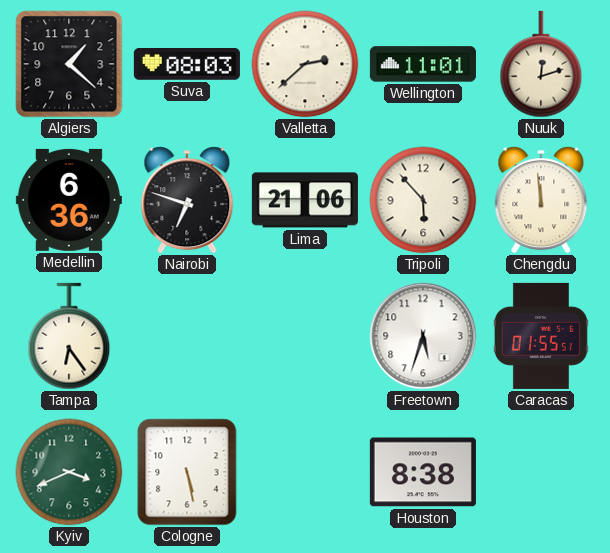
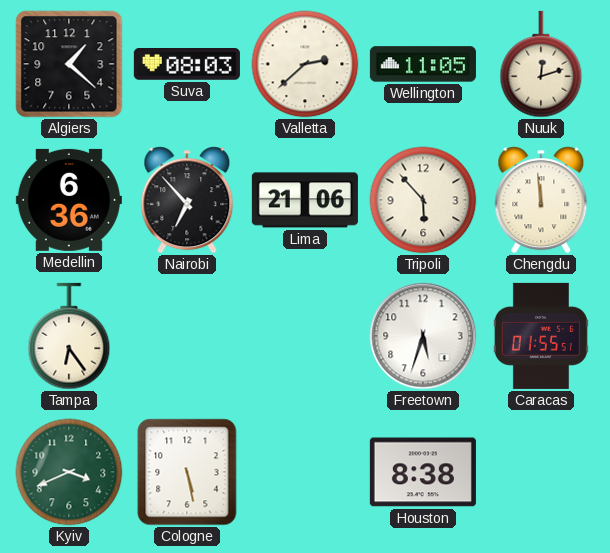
Wellington: 11:01 -> 11:05 (423, 64)
Nairobi: 6:48 -> 6:53 (187, 200)
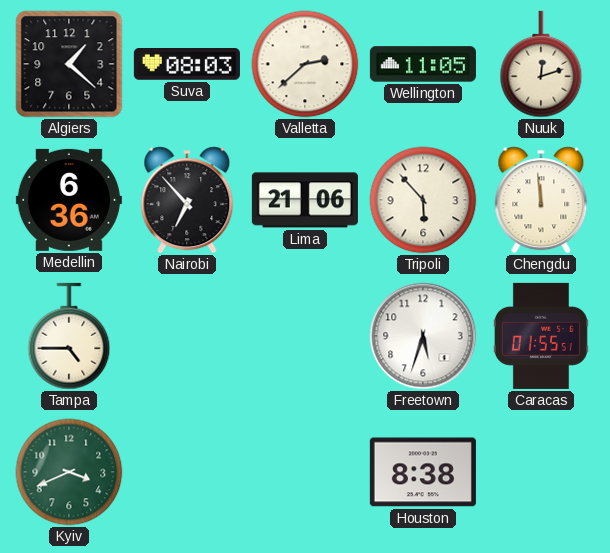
Tampa: 6:24 -> 4:45 (69, 336)
Cologne: 5:28 -> none (187, 472)
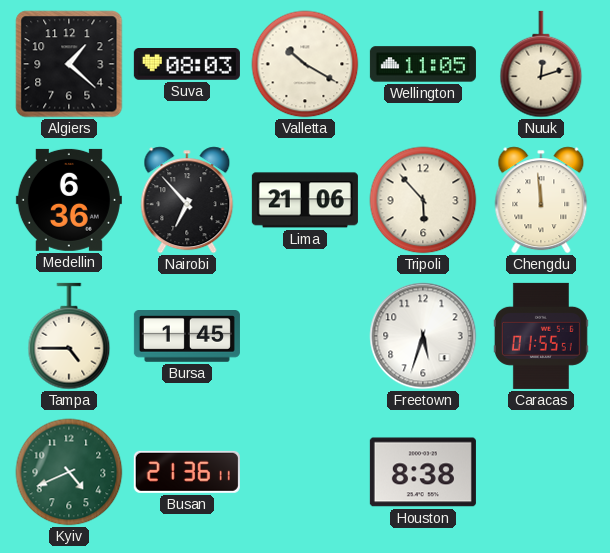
Valletta: 2:38 -> 10:20 (305, 64)
Bursa: none -> 1:45 (187, 336)
Kyiv: 3:41 -> 4:41 (69, 472)
Busan: none -> 21:36 (187, 472)
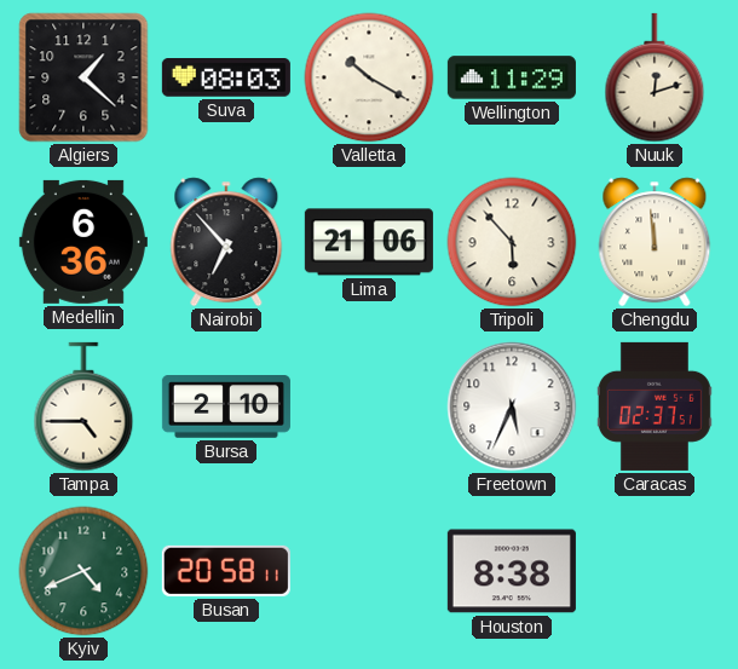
Wellington: 11:05 -> 11:29 (512, 77)
Bursa: 1:45 -> 2:10 (226, 406)
Freetown: 5:33 -> 5:34 (512, 406)
Caracas: 01:55 -> 02:37 (655, 406)
Busan: 21:36 -> 20:58 (226, 571)
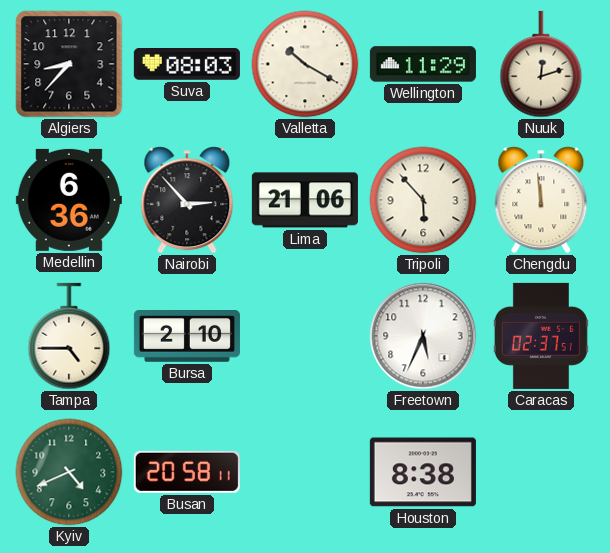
Algiers: 1:22 -> 8:37 (69, 64)
Nairobi: 6:53 -> 2:53 (187, 200)
